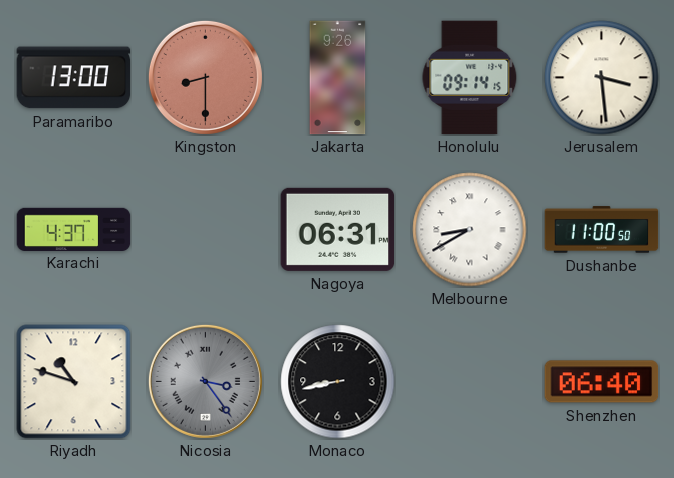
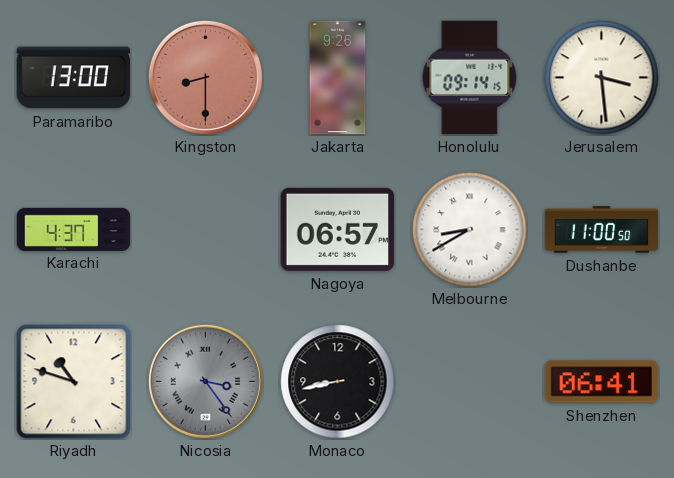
Nagoya: 06:31 -> 06:57 (338, 229)
Shenzhen: 06:40 -> 06:41 (602, 382)
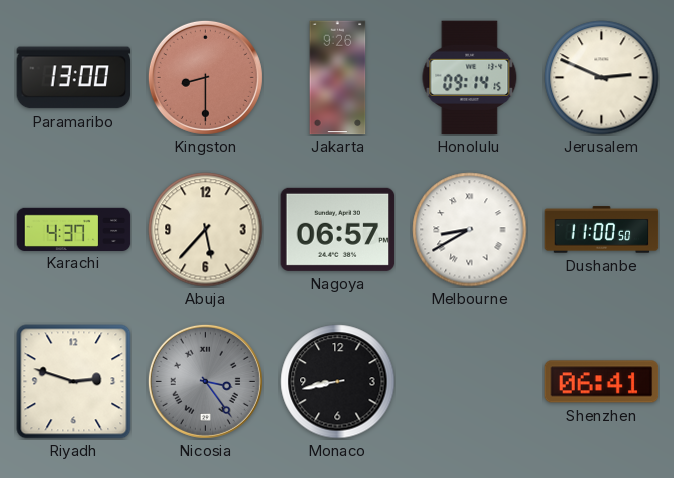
Jerusalem: 3:29 -> 2:49 (602, 78)
Abuja: none -> 5:37 (206, 230)
Riyadh: 10:48 -> 2:48 (74, 382)
